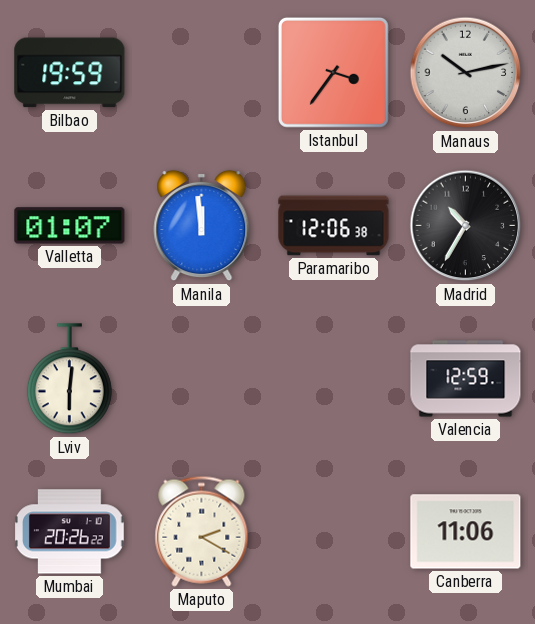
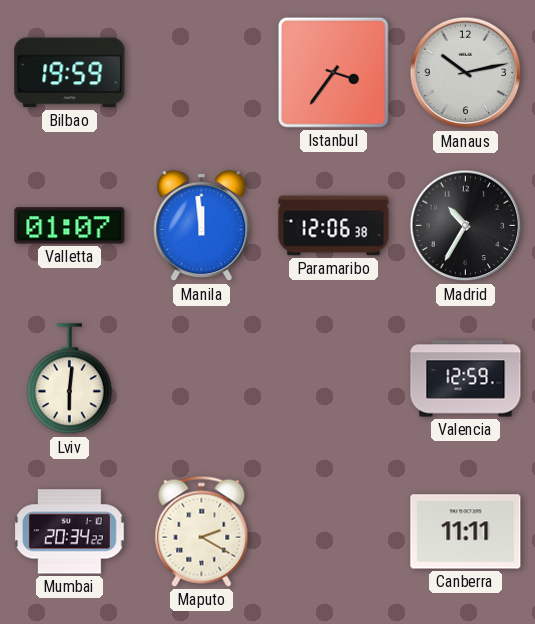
Mumbai: 20:26 -> 20:34 (70, 532)
Canberra: 11:06 -> 11:11 (466, 532)
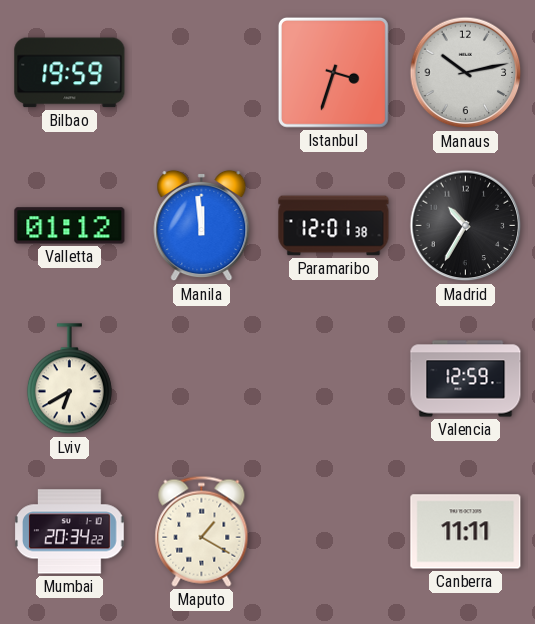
Istanbul: 3:36 -> 3:33 (333, 72)
Valletta: 01:07 -> 01:12 (70, 226)
Paramaribo: 12:06 -> 12:01 (334, 226)
Lviv: 6:01 -> 6:40 (69, 379)
Maputo: 2:20 -> 1:20 (202, 531)
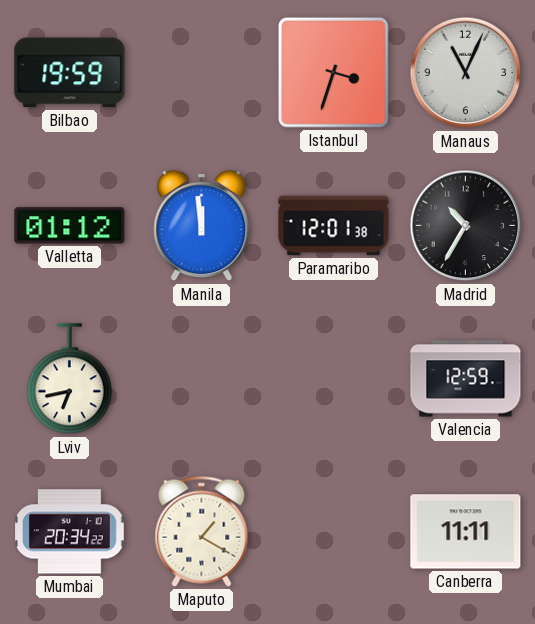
Manaus: 10:13 -> 11:04 (466, 73)
Lviv: 6:40 -> 6:43 (69, 379)
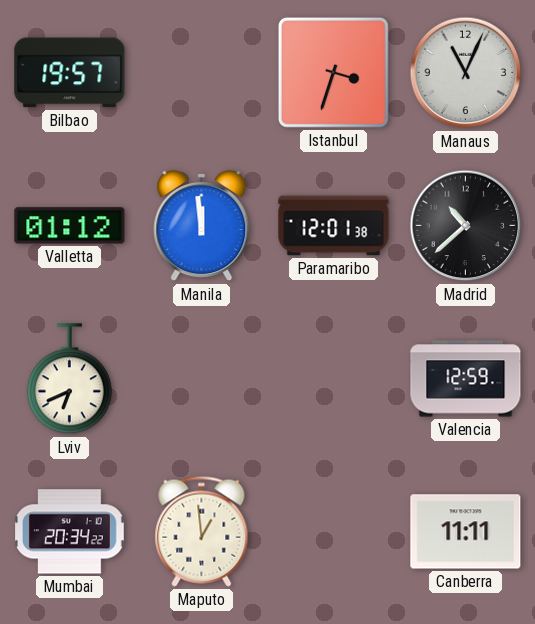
Bilbao: 19:59 -> 19:57 (70, 73)
Madrid: 10:35 -> 10:38 (466, 226)
Lviv: 6:43 -> 6:41 (69, 379)
Maputo: 1:20 -> 12:59 (202, 531)
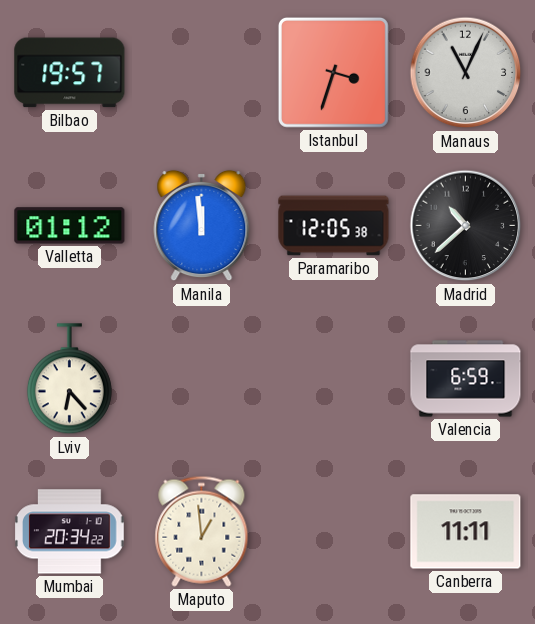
Paramaribo: 12:01 -> 12:05 (334, 226)
Lviv: 6:41 -> 6:23 (69, 379)
Valencia: 12:59 -> 6:59 (466, 379)
